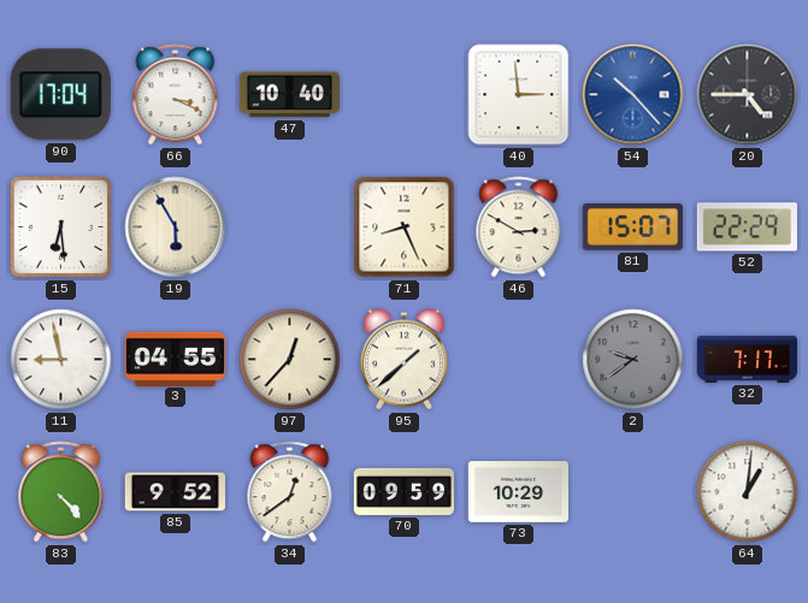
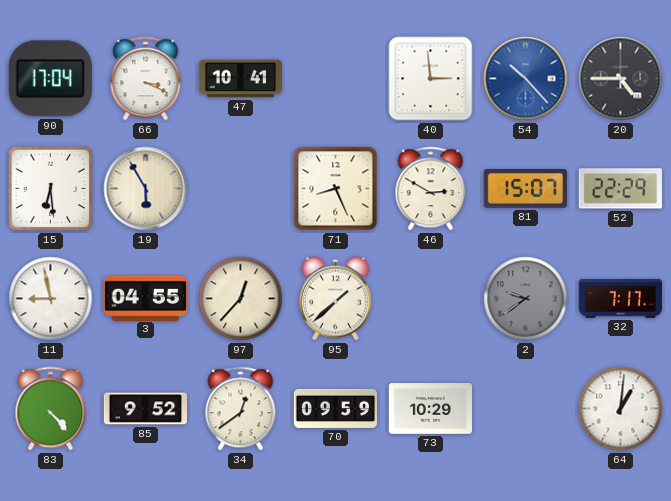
47: 10:40 -> 10:41 (240, 79)
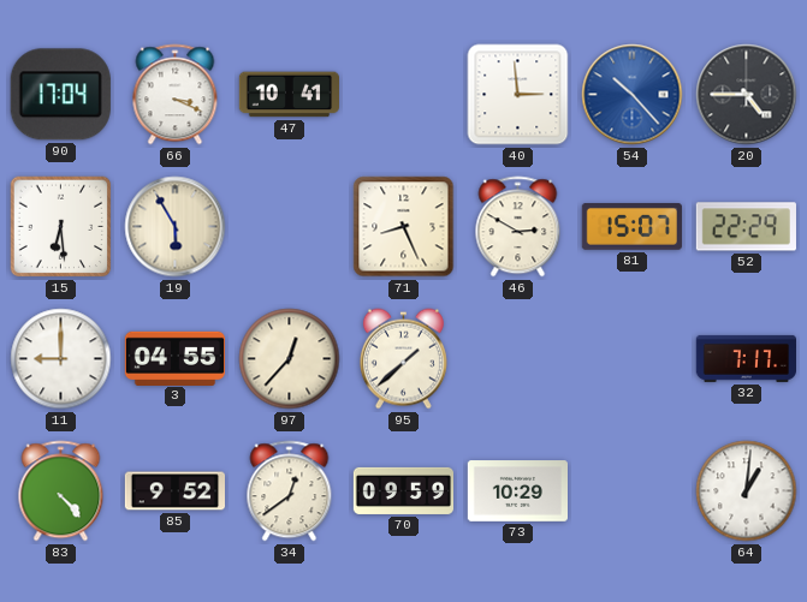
11: 8:58 -> 9:00 (61, 359)
2: 9:39 -> none (526, 299)
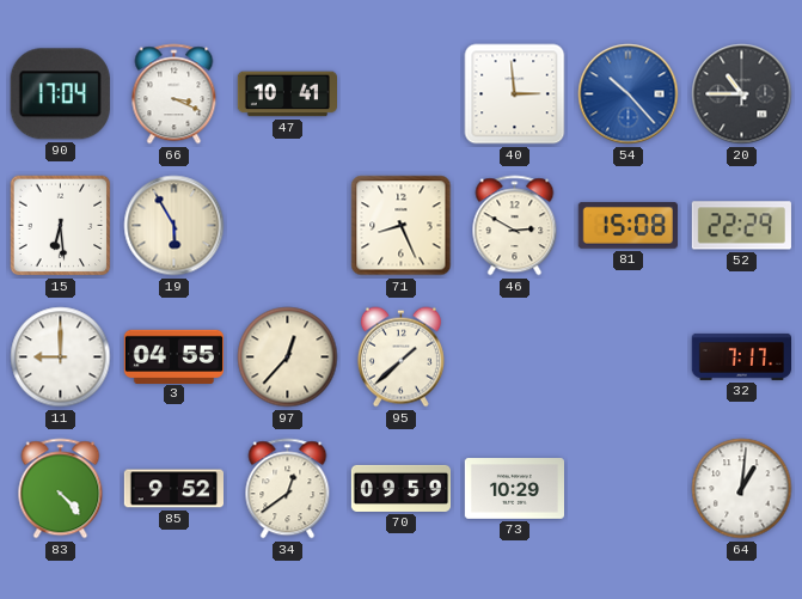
20: 4:45 -> 10:45 (742, 94)
81: 15:07 -> 15:08 (627, 226)
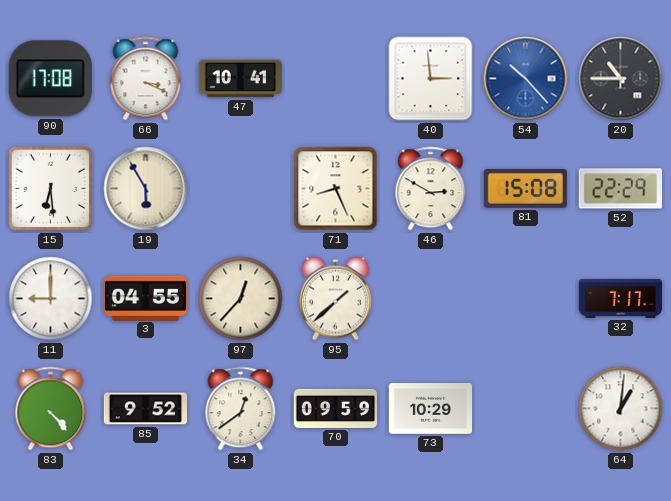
90: 17:04 -> 17:08 (50, 79)
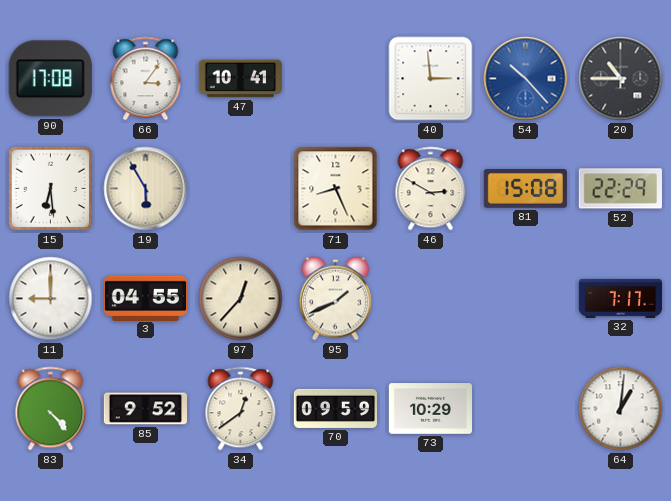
66: 3:19 -> 3:06 (146, 79)
95: 1:38 -> 1:41 (335, 299)
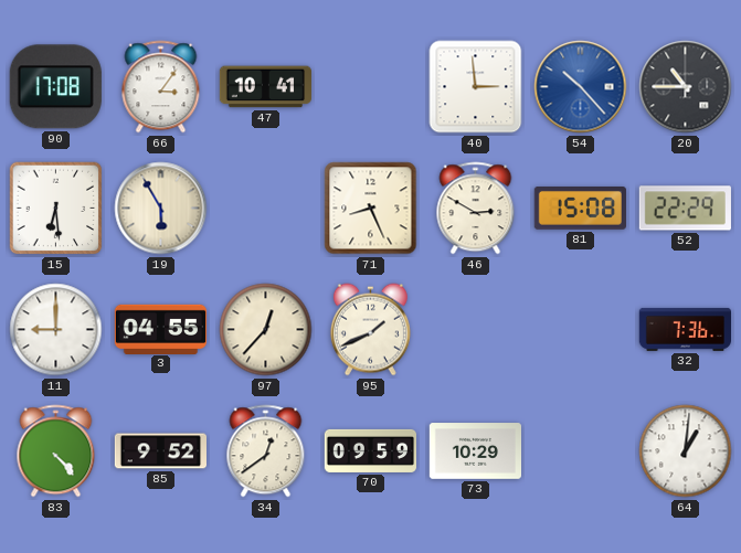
32: 7:17 -> 7:36 (685, 329)
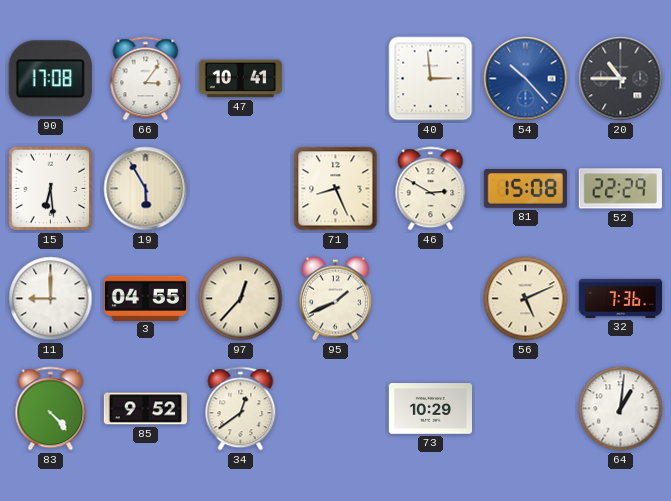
56: none -> 5:11 (526, 299)
70: 09:59 -> none (370, 450)
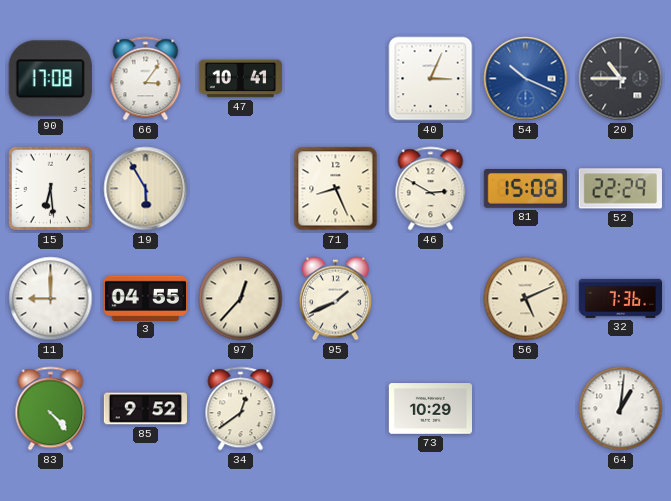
40: 2:59 -> 3:04 (431, 79)
54: 10:23 -> 10:19 (526, 79)
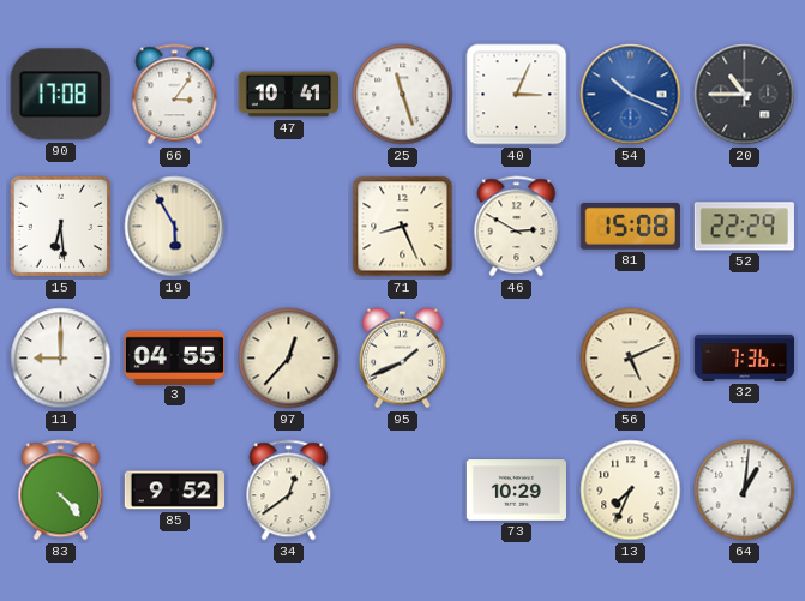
25: none -> 11:27 (403, 95)
13: none -> 7:34 (631, 491)
